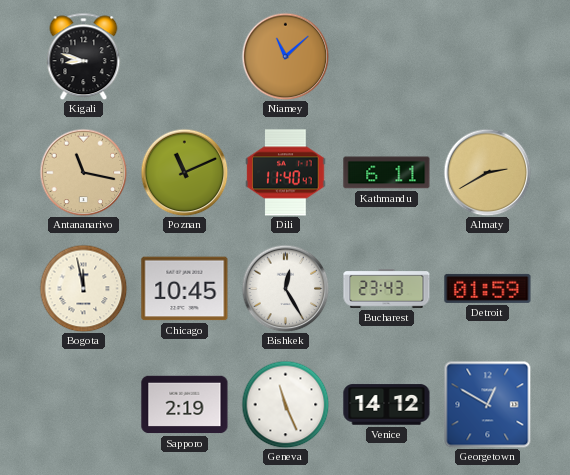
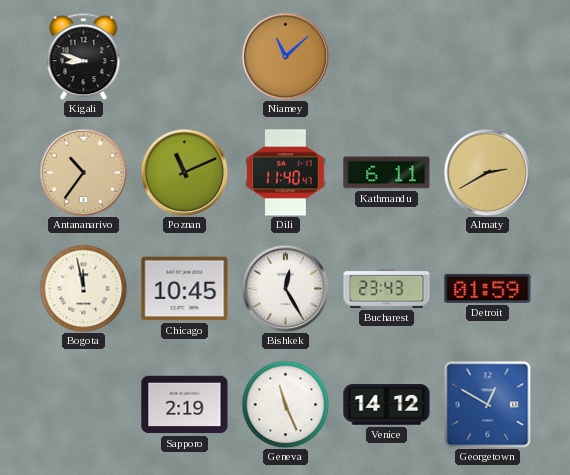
Antananarivo: 11:17 -> 10:36 (83, 172)
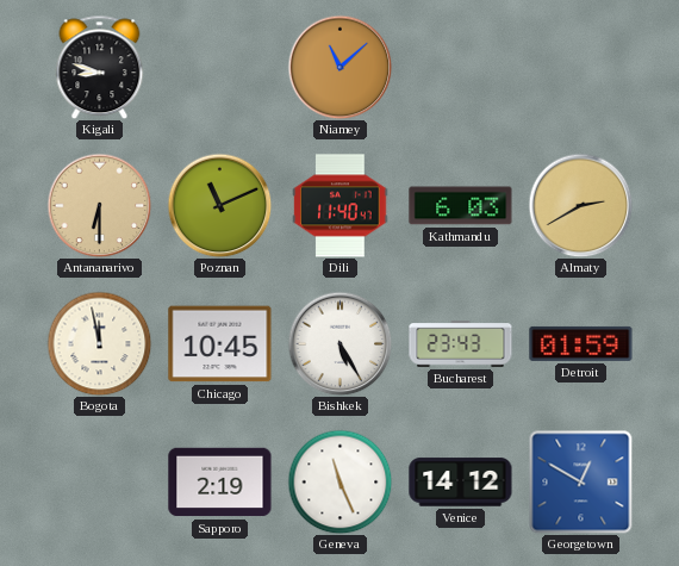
Antananarivo: 10:36 -> 6:30 (99, 205)
Kathmandu: 6:11 -> 6:03 (461, 206)
Bishkek: 12:25 -> 5:25 (339, 343)
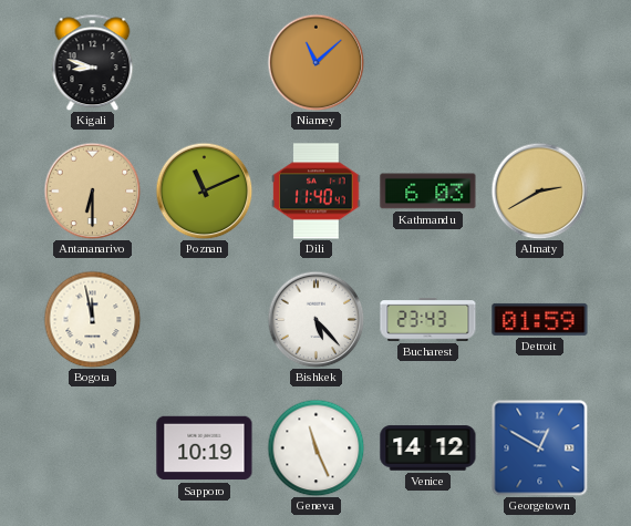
Chicago: 10:45 -> none (220, 344)
Bishkek: 5:25 -> 5:23 (316, 319)
Sapporo: 2:19 -> 10:19 (205, 448)
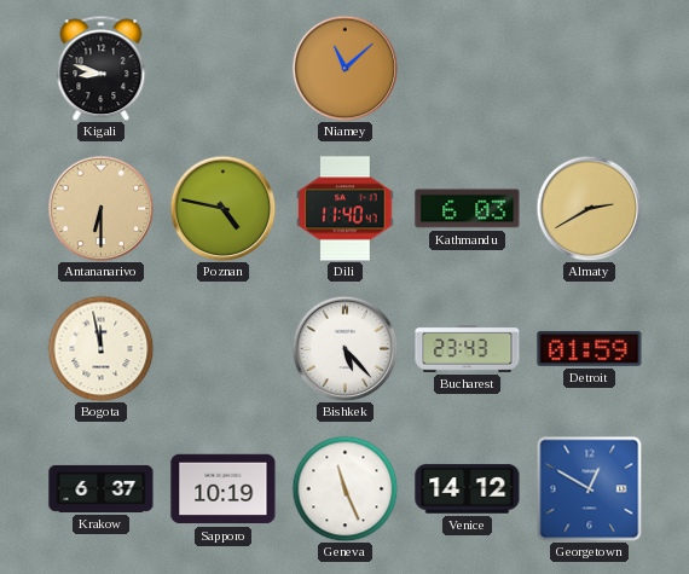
Poznan: 11:11 -> 4:47 (222, 208)
Krakow: none -> 6:37 (102, 488)
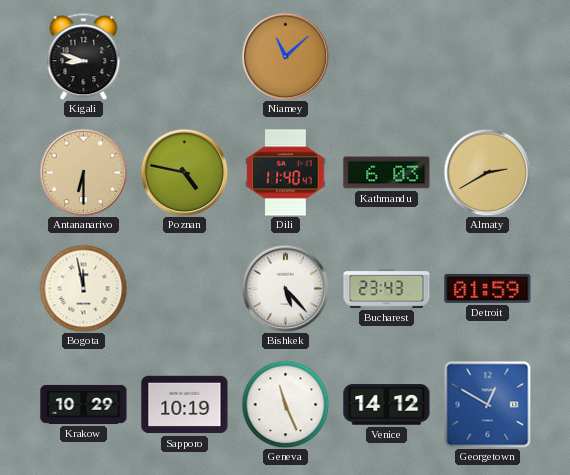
Krakow: 6:37 -> 10:29 (84, 404)
